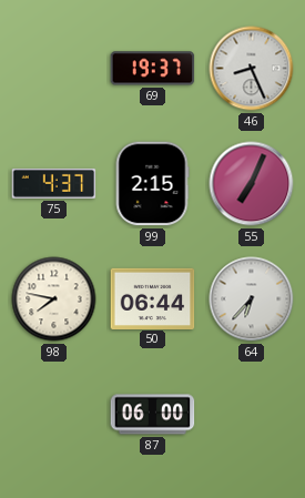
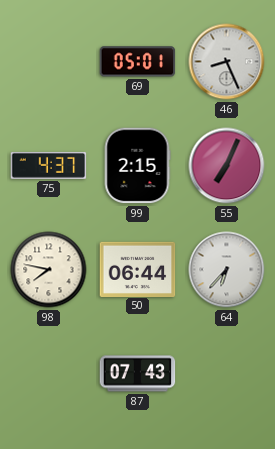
69: 19:37 -> 05:01 (138, 62)
87: 06:00 -> 07:43 (138, 374)
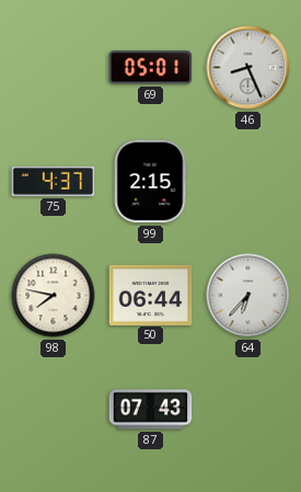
55: 7:04 -> none (227, 166)
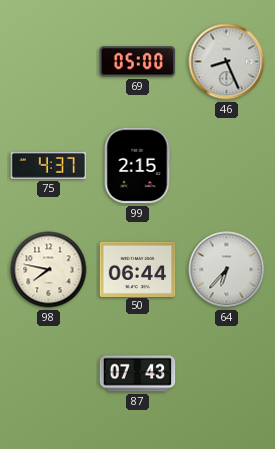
69: 05:01 -> 05:00 (138, 62)
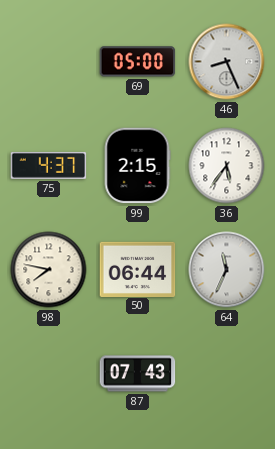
36: none -> 5:36 (227, 166)
64: 6:37 -> 11:34 (227, 270)
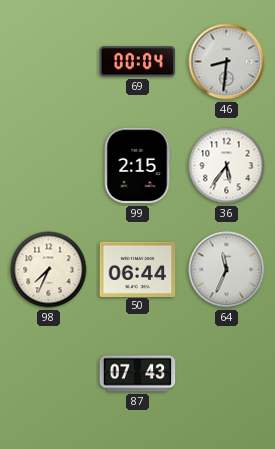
69: 05:00 -> 00:04 (138, 62)
46: 8:26 -> 8:31 (227, 62)
75: 4:37 -> none (49, 165)
98: 7:47 -> 7:34 (49, 270)
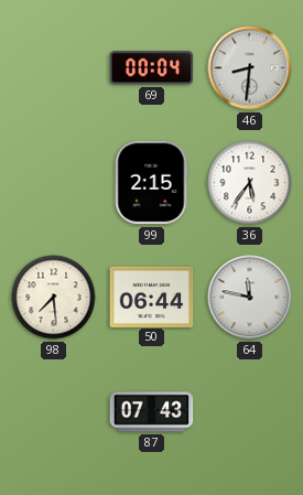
98: 7:34 -> 7:29 (54, 298)
64: 11:34 -> 11:47 (250, 298)
